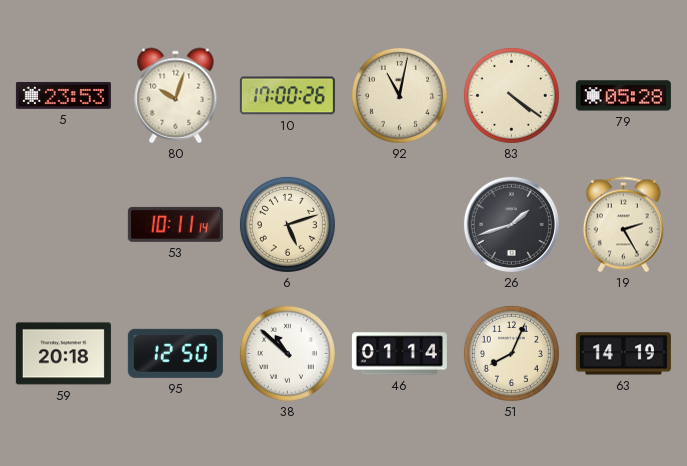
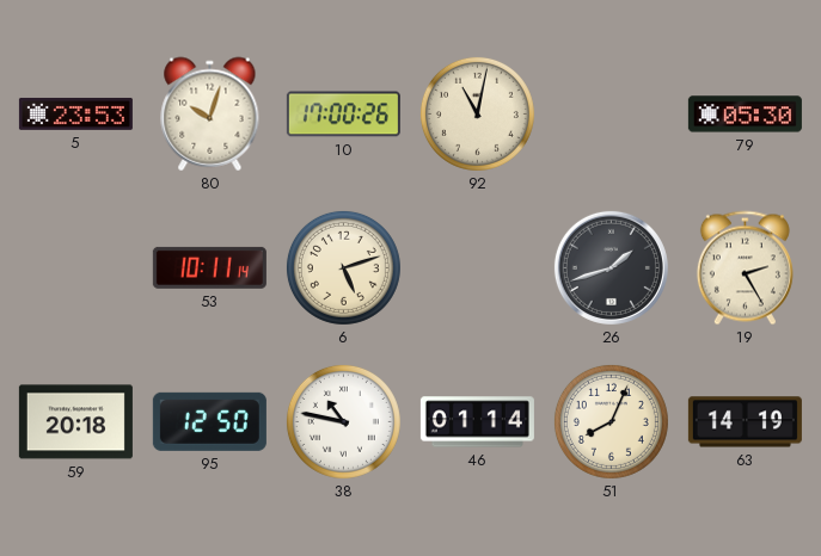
83: 4:21 -> none (511, 95)
79: 05:28 -> 05:30 (745, 115)
38: 10:52 -> 10:47 (343, 421)
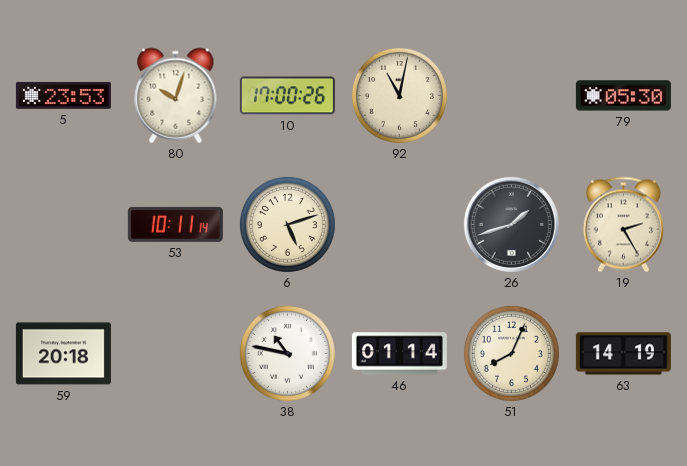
95: 12:50 -> none (209, 421)
